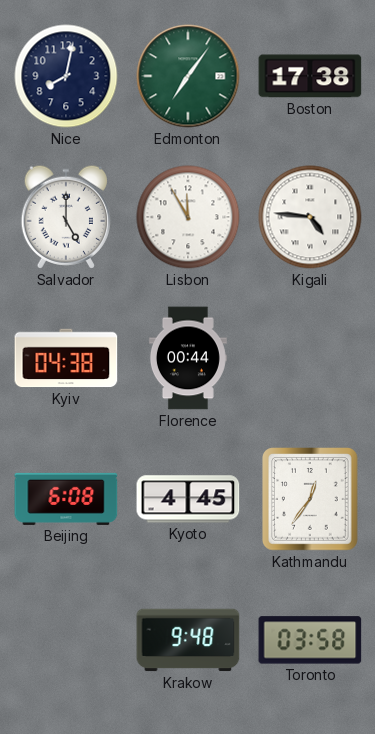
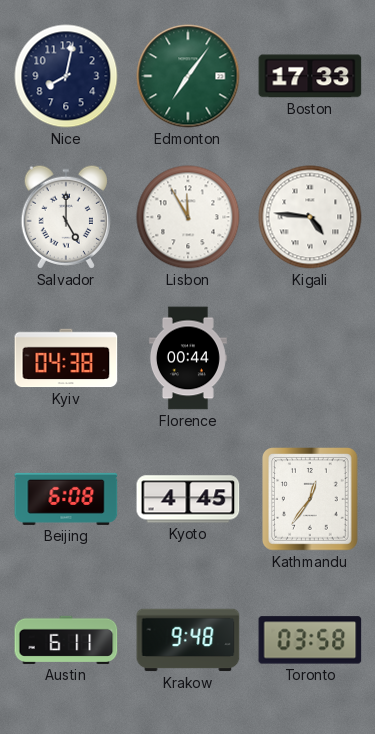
Boston: 17:38 -> 17:33 (310, 76)
Austin: none -> 6:11 (66, 640)
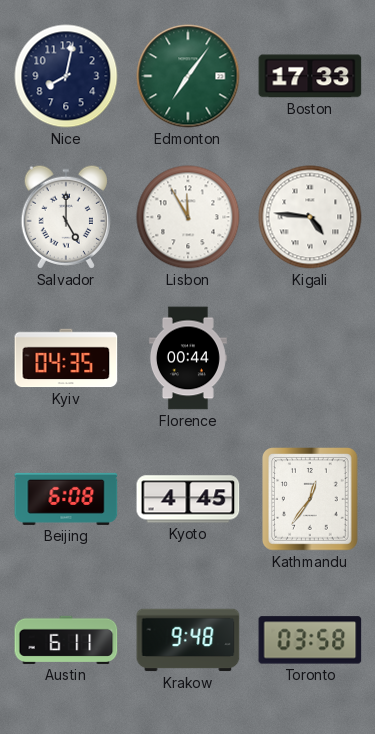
Kyiv: 04:38 -> 04:35 (66, 358)
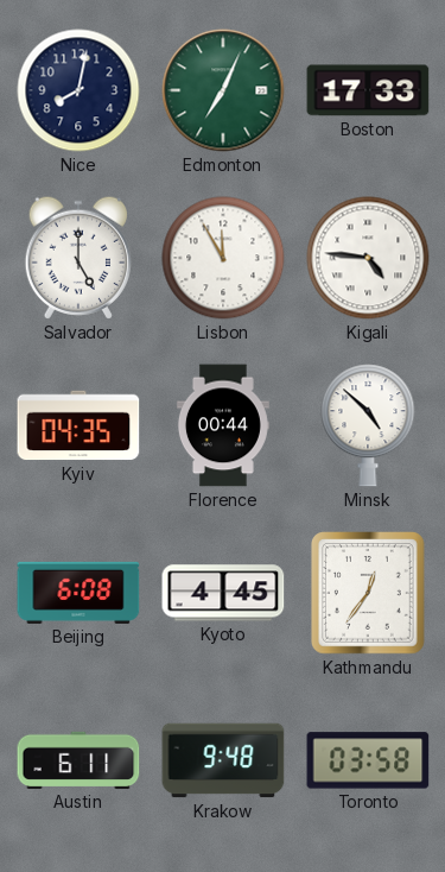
Edmonton: 7:06 -> 7:04 (223, 90)
Minsk: none -> 4:52 (368, 425)
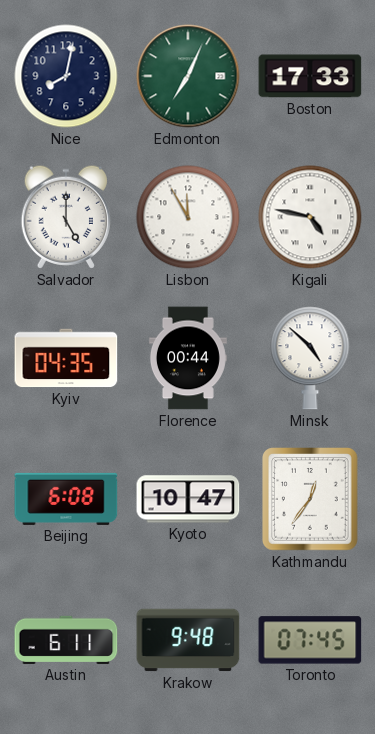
Kigali: 4:46 -> 4:47 (310, 217)
Kyoto: 4:45 -> 10:47 (188, 499)
Toronto: 03:58 -> 07:45 (310, 640)
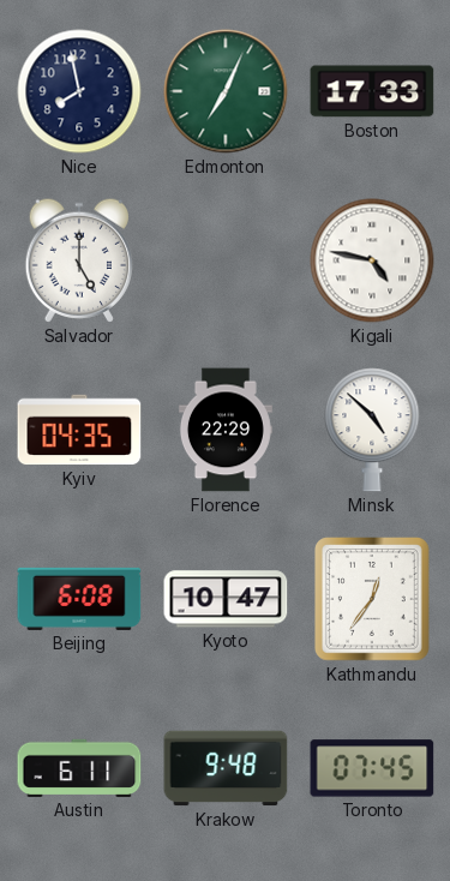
Nice: 8:02 -> 7:58 (79, 91)
Lisbon: 11:55 -> none (188, 217)
Florence: 00:44 -> 22:29 (226, 430)
